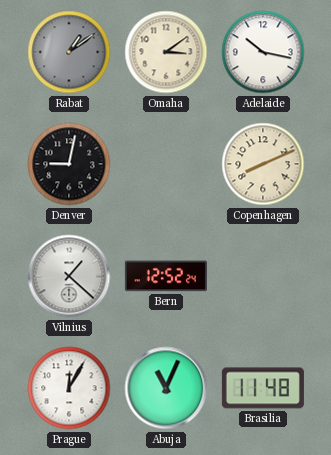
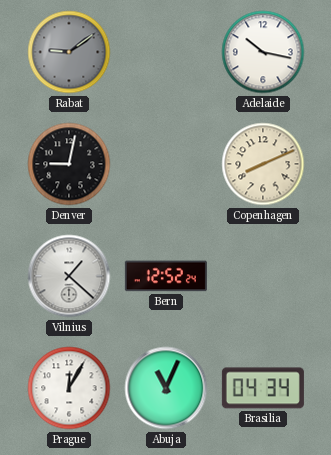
Rabat: 1:09 -> 9:09 (69, 52)
Omaha: 3:09 -> none (166, 52)
Brasilia: 11:48 -> 04:34 (263, 388)
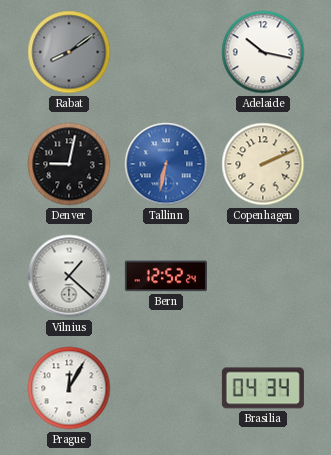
Rabat: 9:09 -> 8:09 (69, 52)
Tallinn: none -> 6:32 (166, 164)
Copenhagen: 8:11 -> 2:11 (263, 164)
Abuja: 11:04 -> none (166, 388)
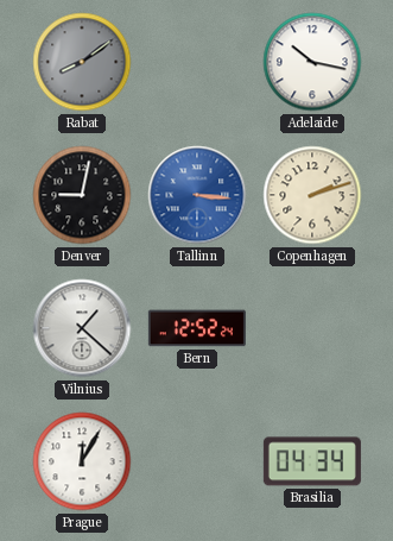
Tallinn: 6:32 -> 3:16 (197, 195)
Copenhagen: 2:11 -> 2:12 (312, 195)
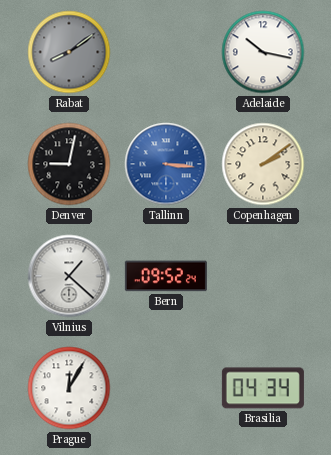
Copenhagen: 2:12 -> 2:09 (263, 164)
Bern: 12:52 -> 09:52 (166, 276)
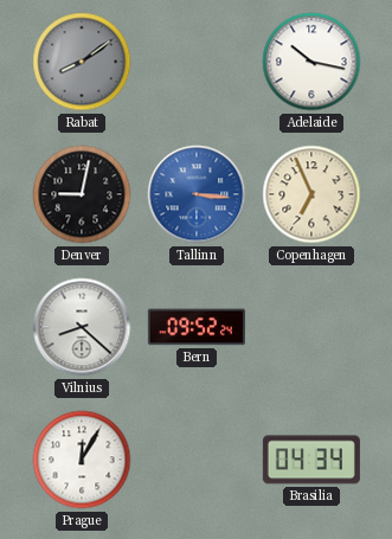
Copenhagen: 2:09 -> 6:56 (311, 194)
Vilnius: 1:22 -> 8:22 (82, 327)
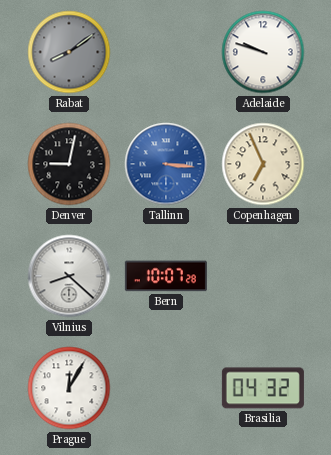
Adelaide: 10:17 -> 9:48 (263, 52)
Bern: 09:52 -> 10:07 (166, 276)
Brasilia: 04:34 -> 04:32 (263, 388)
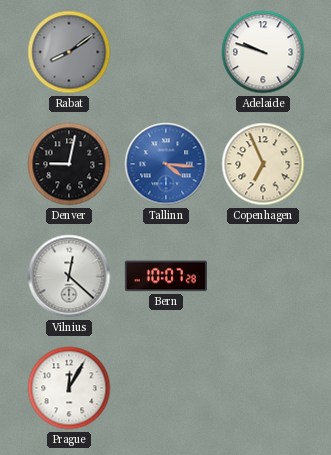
Tallinn: 3:16 -> 4:16 (166, 164)
Vilnius: 8:22 -> 12:22 (69, 276)
Brasilia: 04:32 -> none (263, 388)
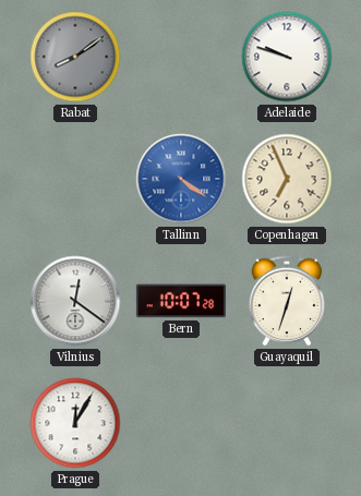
Denver: 9:02 -> none (69, 164)
Tallinn: 4:16 -> 4:21 (181, 179)
Vilnius: 12:22 -> 12:21 (75, 301)
Guayaquil: none -> 12:33 (287, 301)
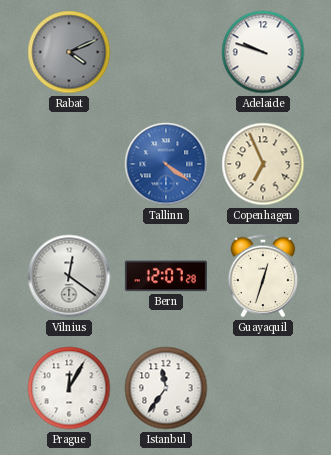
Rabat: 8:09 -> 4:11 (69, 52)
Bern: 10:07 -> 12:07 (166, 276)
Istanbul: none -> 11:36 (166, 388)
